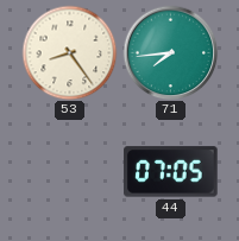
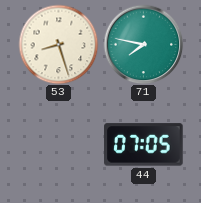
53: 8:24 -> 8:27 (58, 44)
71: 7:44 -> 7:47 (143, 44)
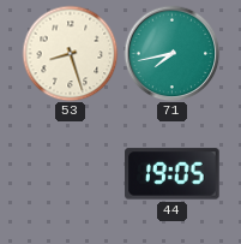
71: 7:47 -> 7:43 (171, 53)
44: 07:05 -> 19:05 (173, 174)
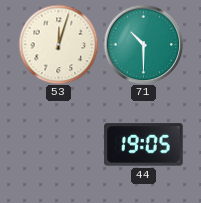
53: 8:27 -> 12:03 (58, 44)
71: 7:43 -> 10:30 (143, 44)
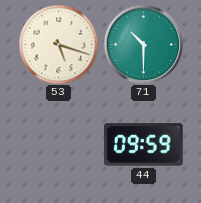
53: 12:03 -> 5:18 (58, 44)
44: 19:05 -> 09:59 (144, 145)
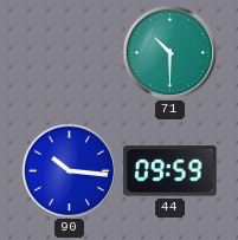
53: 5:18 -> none (58, 44)
90: none -> 10:16 (69, 170)
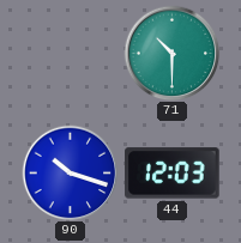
90: 10:16 -> 10:18 (70, 172)
44: 09:59 -> 12:03 (173, 174)
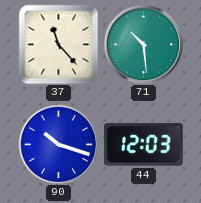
37: none -> 11:23 (58, 44)
71: 10:30 -> 10:29 (143, 44)
